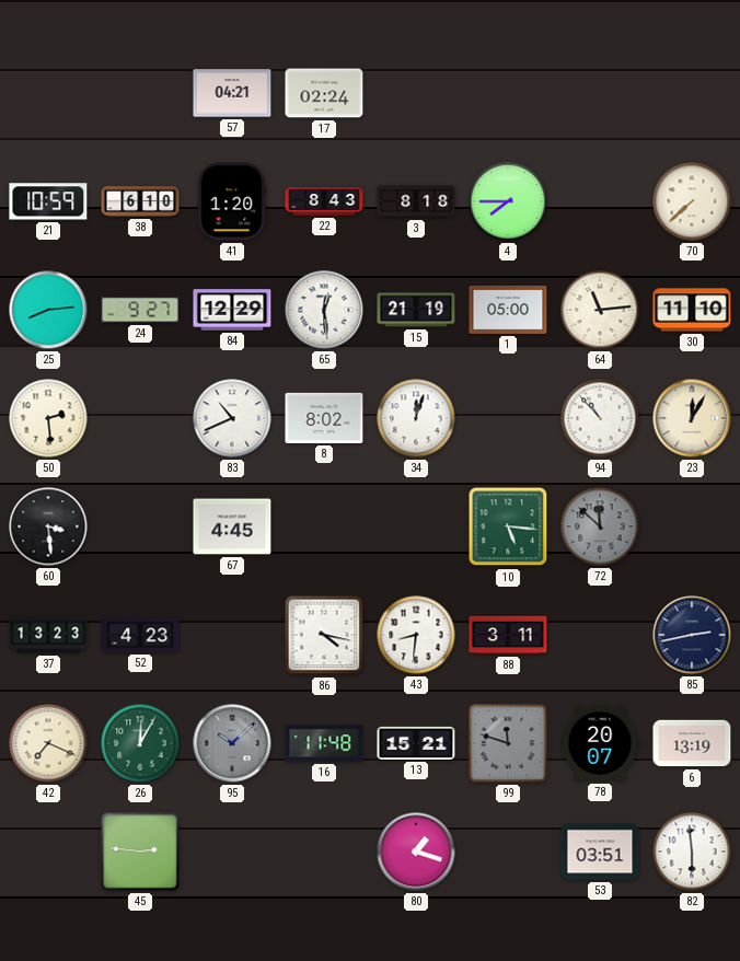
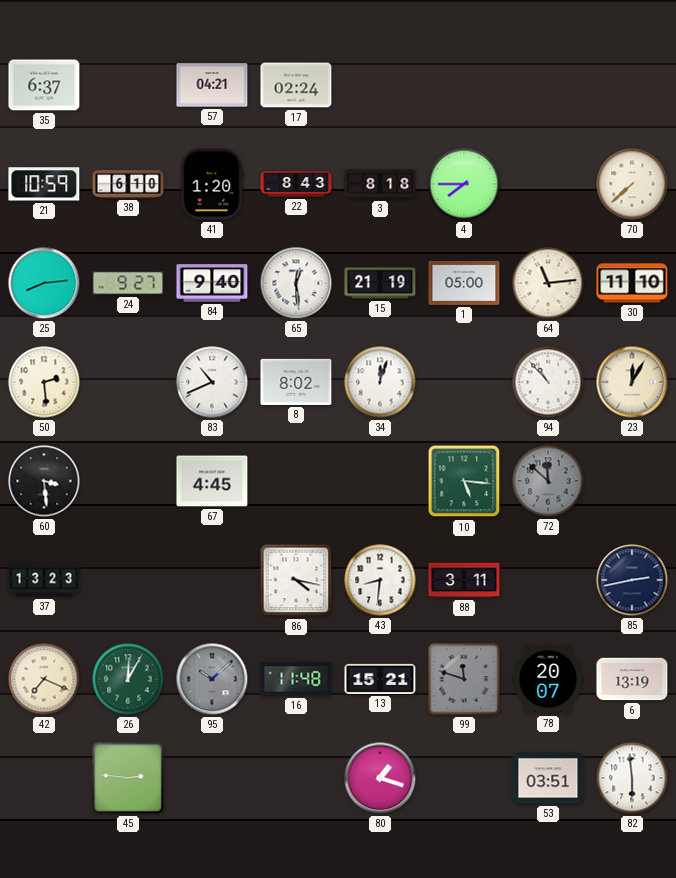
35: none -> 6:37 (44, 85)
84: 12:29 -> 9:40 (212, 283)
52: 4:23 -> none (140, 635)
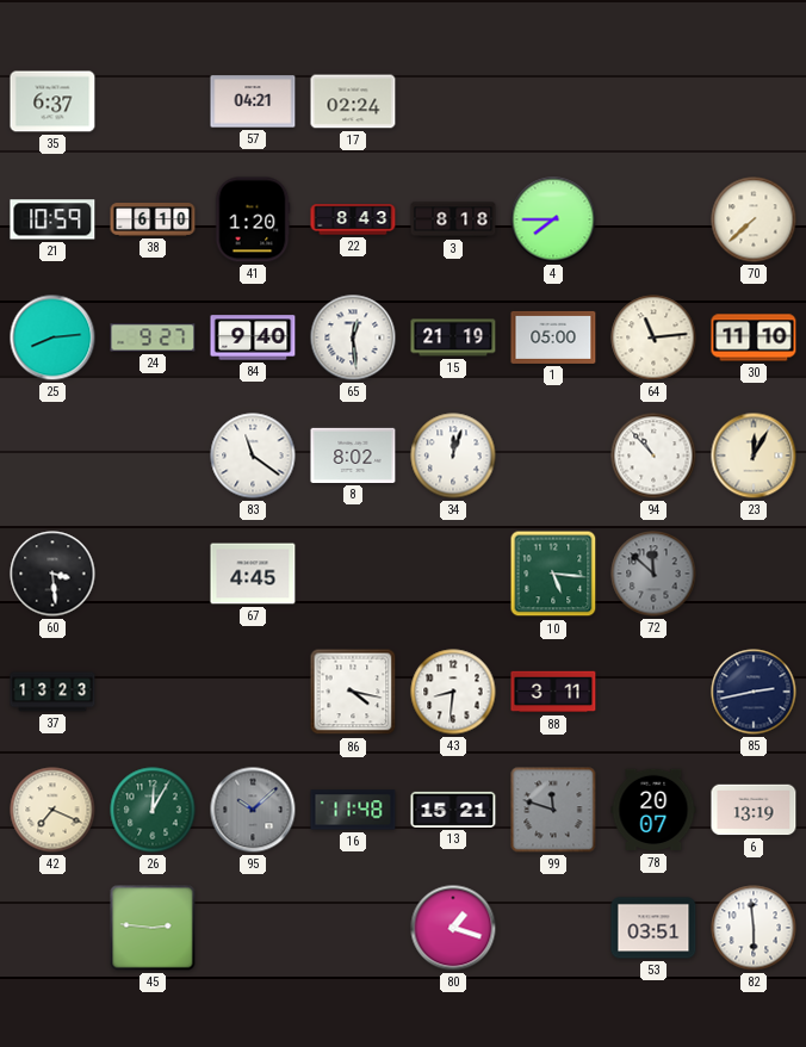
50: 2:29 -> none (44, 382)
83: 10:41 -> 11:21 (253, 456)
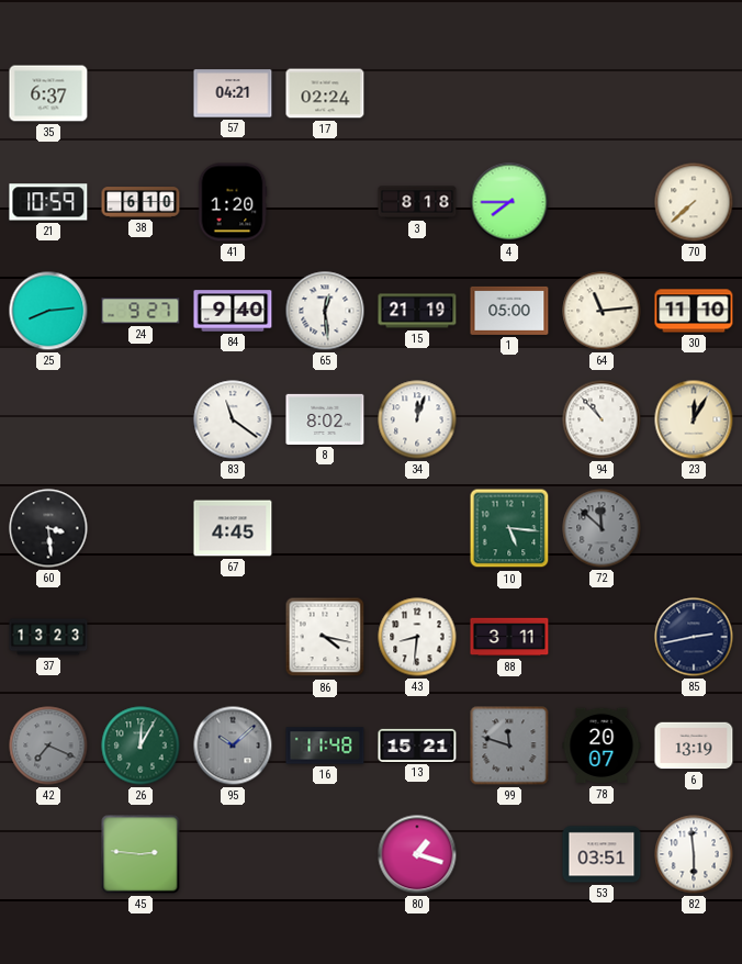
22: 8:43 -> none (353, 219)
42 dial: cream -> grey (48, 746)
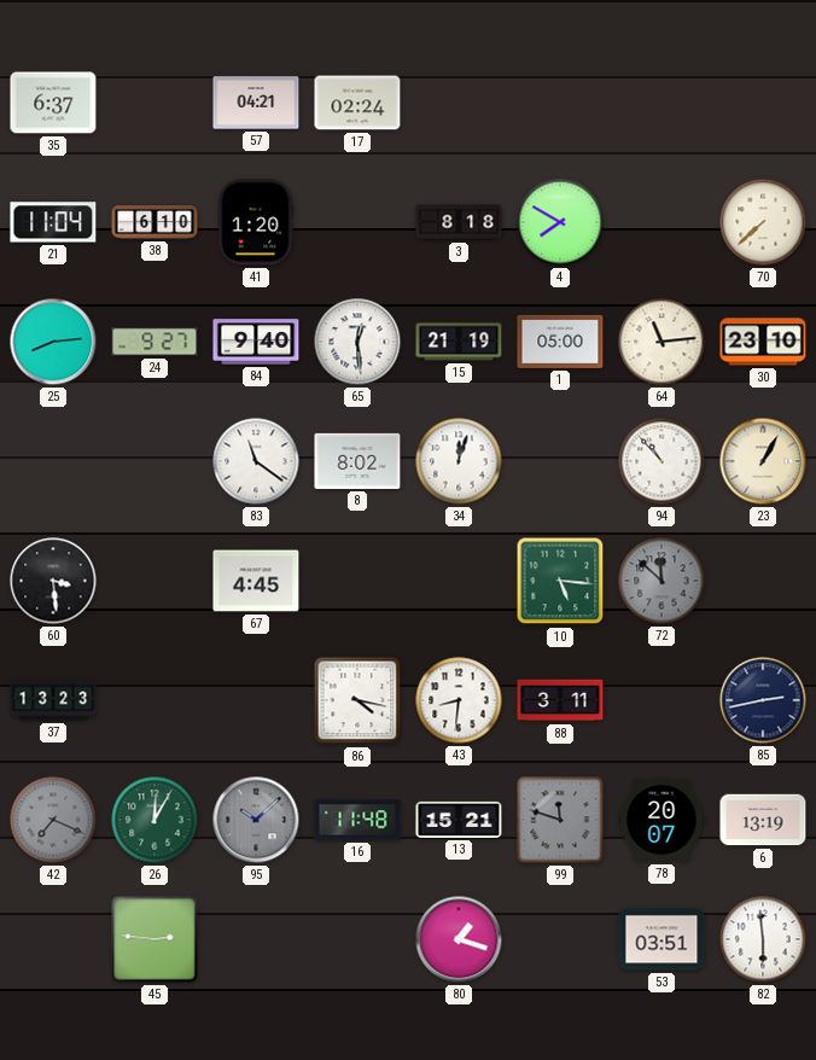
21: 10:59 -> 11:04 (53, 222)
4: 7:45 -> 7:50 (560, 222)
30: 11:10 -> 23:10 (763, 342)
23: 12:05 -> 1:05 (763, 461)
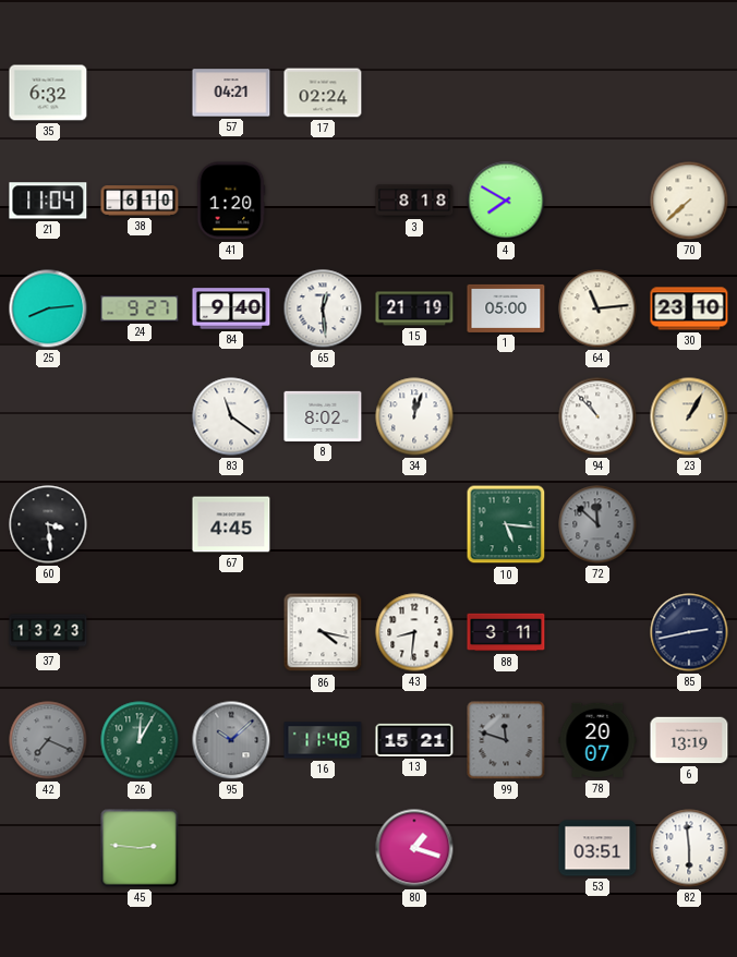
35: 6:37 -> 6:32 (48, 93)
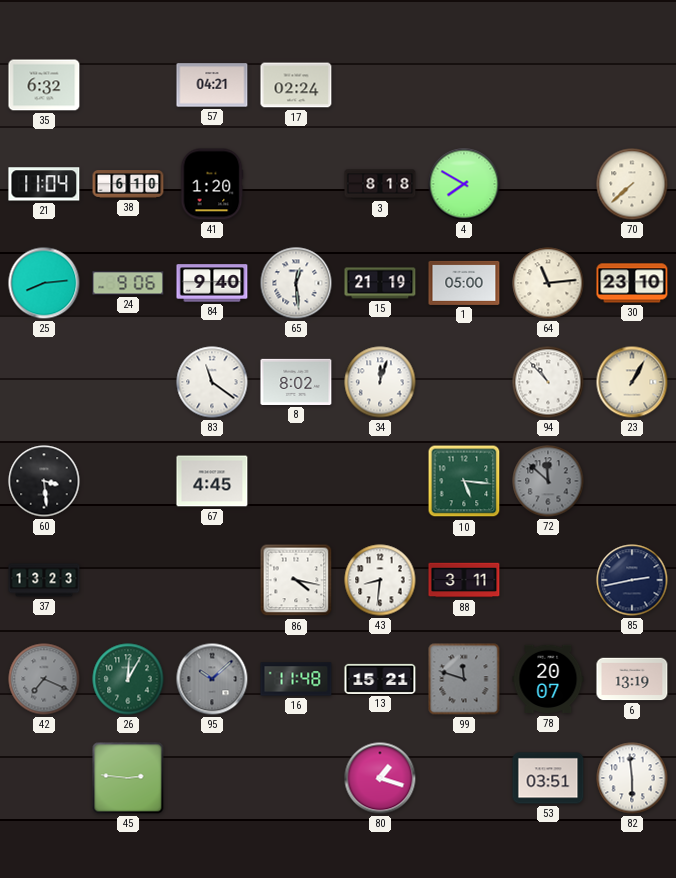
24: 9:27 -> 9:06 (128, 283)
